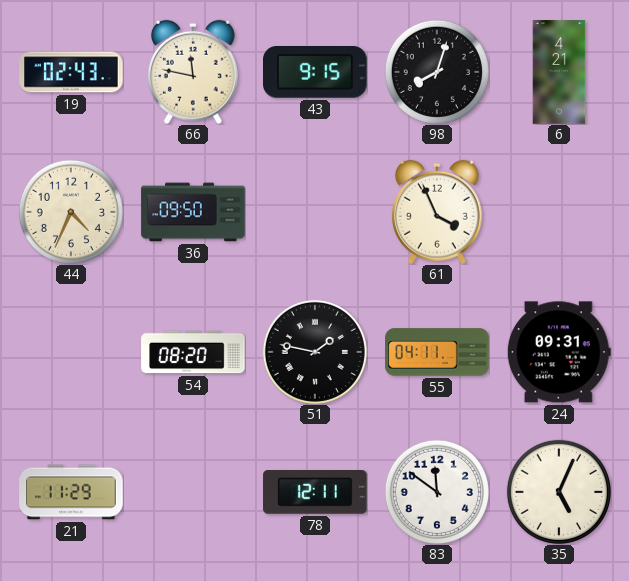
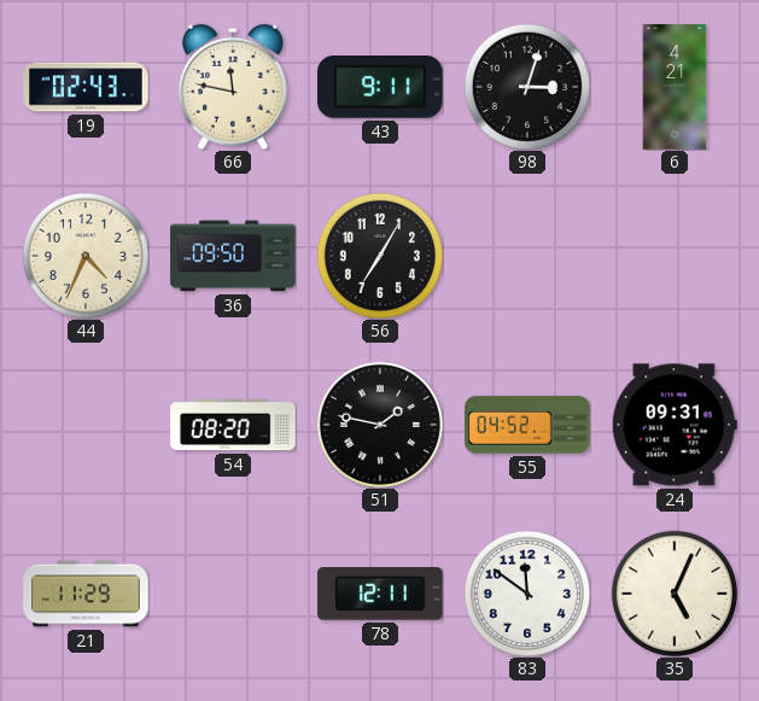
43: 9:15 -> 9:11 (381, 88)
98: 8:03 -> 3:03 (527, 87)
56: none -> 7:05 (380, 256)
61: 3:56 -> none (437, 212)
55: 04:11 -> 04:52 (527, 425)
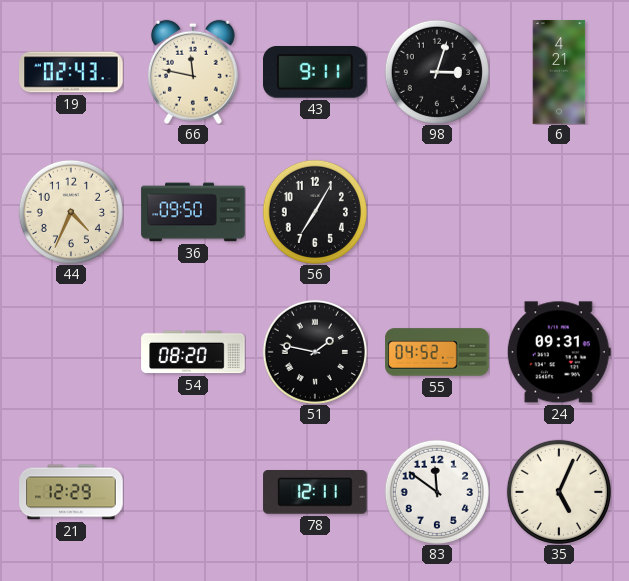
21: 11:29 -> 12:29 (71, 492)
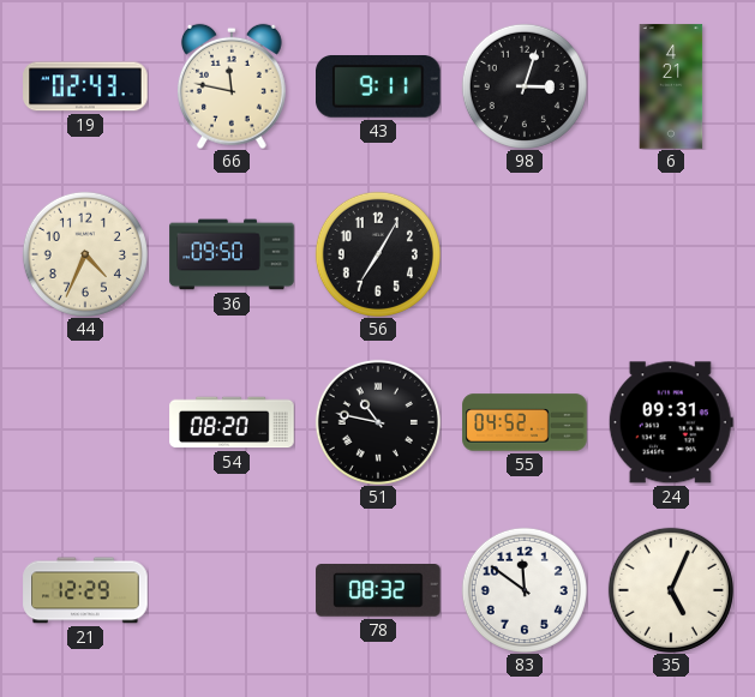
51: 1:47 -> 10:47 (378, 422)
78: 12:11 -> 08:32 (378, 591)
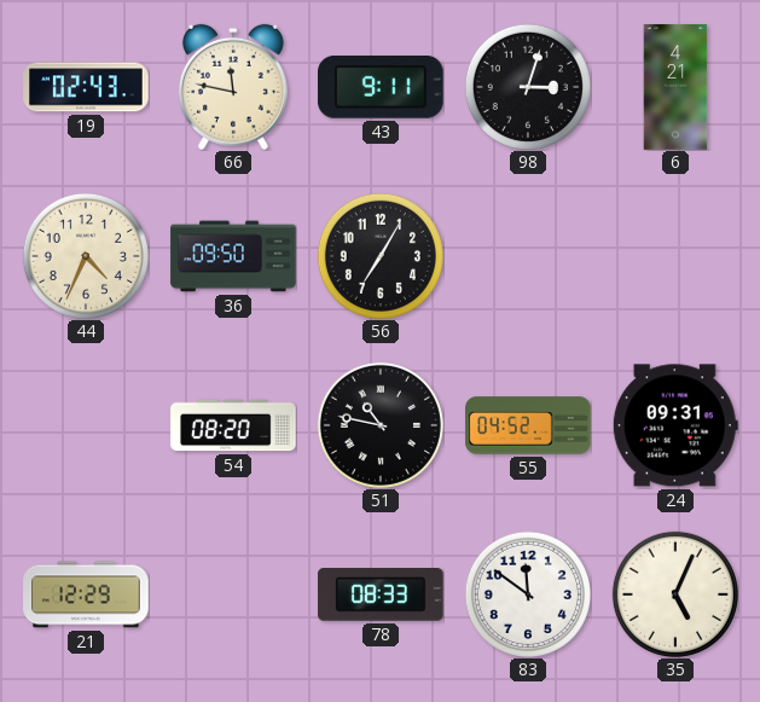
78: 08:32 -> 08:33 (381, 596)
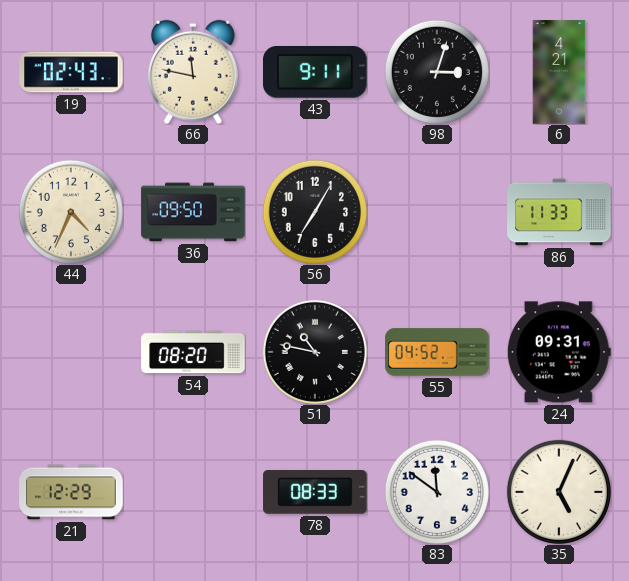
86: none -> 11:33 (559, 212)
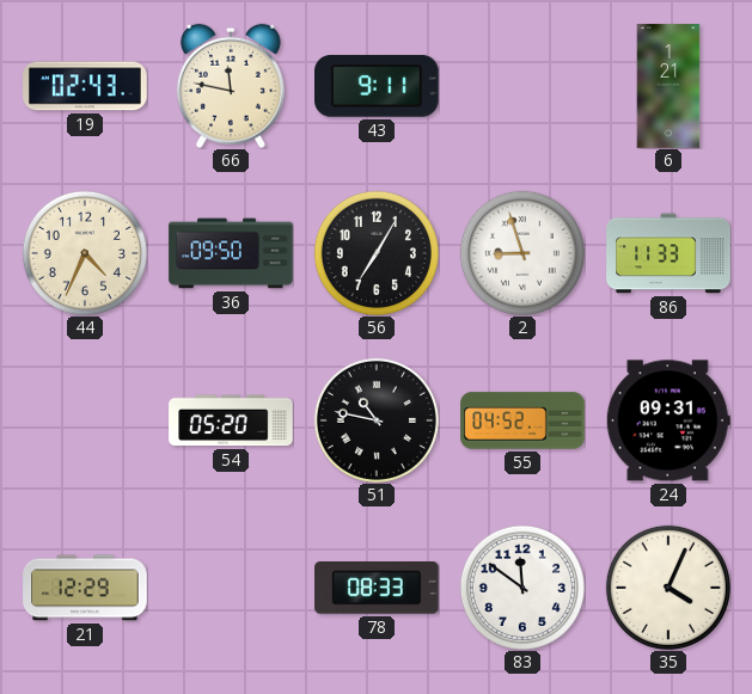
98: 3:03 -> none (437, 72)
6: 4:21 -> 1:21 (668, 86)
2: none -> 8:57 (522, 253)
54: 08:20 -> 05:20 (231, 420)
35: 5:04 -> 4:04 (668, 588)
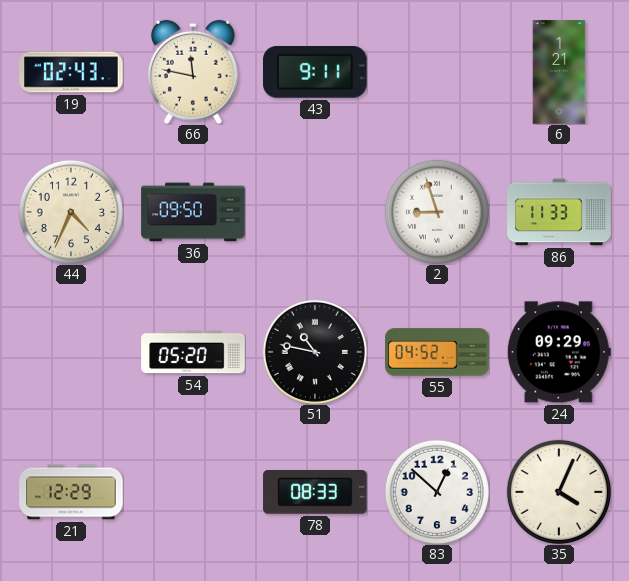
56: 7:05 -> none (377, 253)
24: 09:31 -> 09:29 (559, 352)
83: 11:51 -> 12:52 (437, 492)
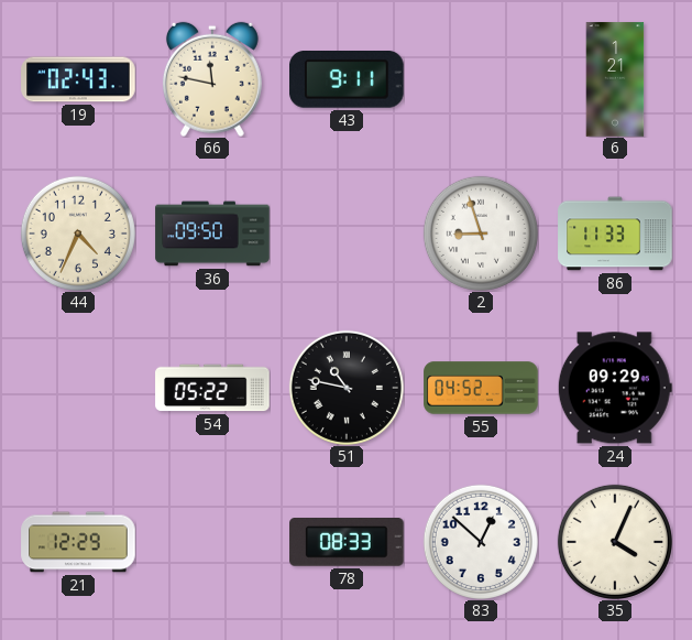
54: 05:20 -> 05:22 (212, 388)
